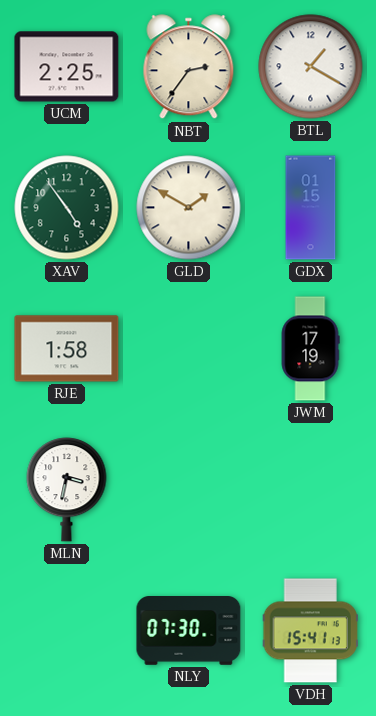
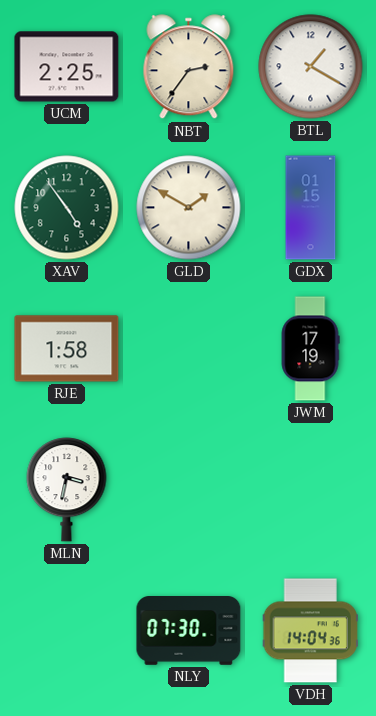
VDH: 15:41 -> 14:04 (310, 631)
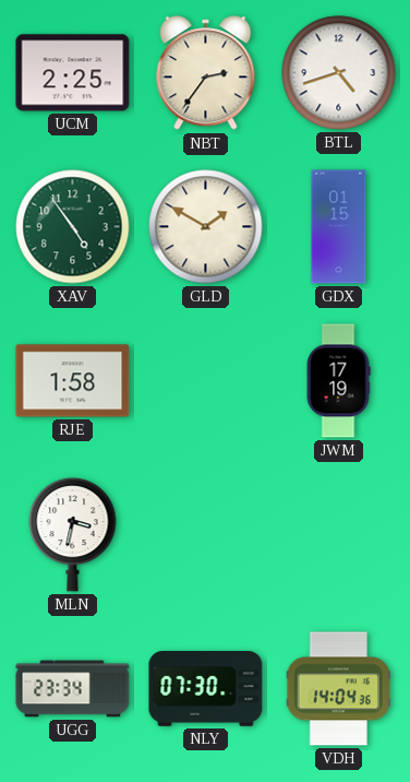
BTL: 1:20 -> 4:42 (339, 73)
UGG: none -> 23:34 (73, 689)
